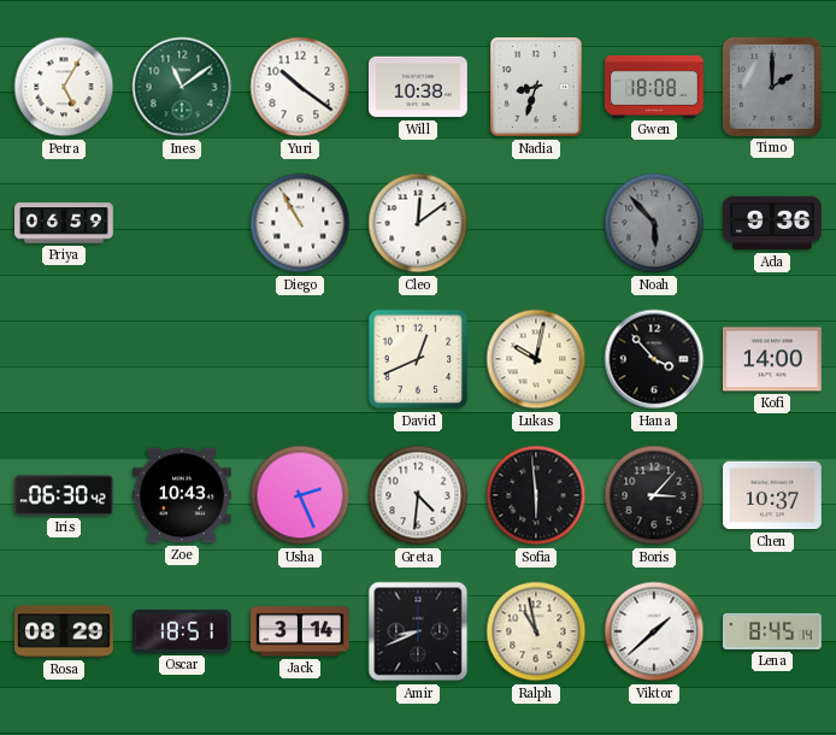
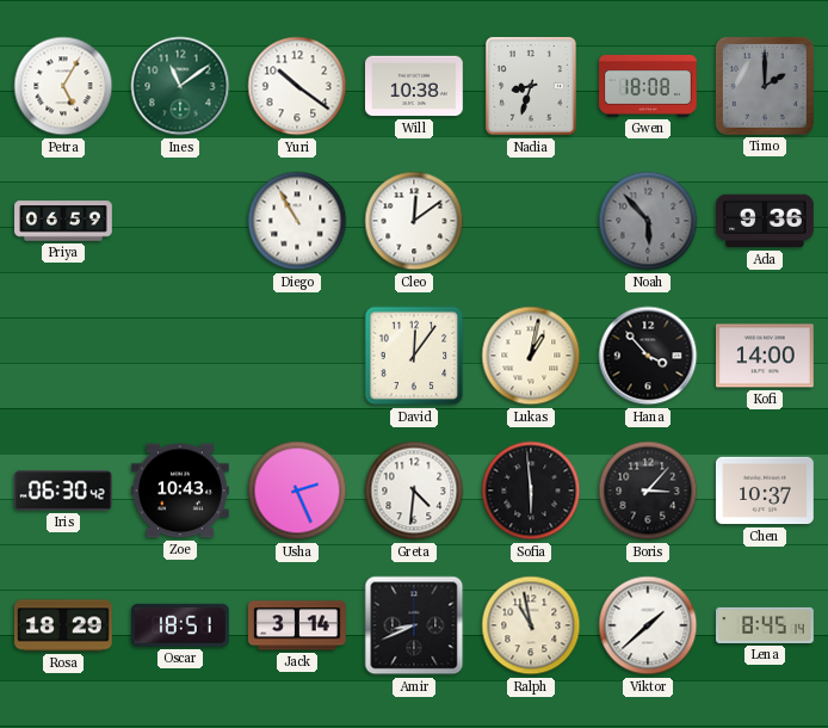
David: 12:41 -> 12:06 (414, 356)
Lukas: 10:02 -> 1:02 (531, 356)
Rosa: 08:29 -> 18:29 (63, 625)
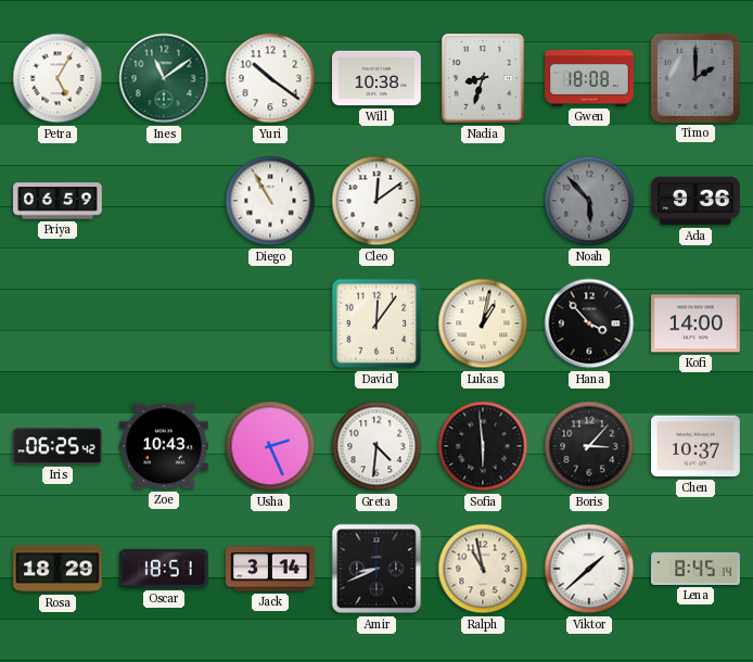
Iris: 06:30 -> 06:25 (59, 446)
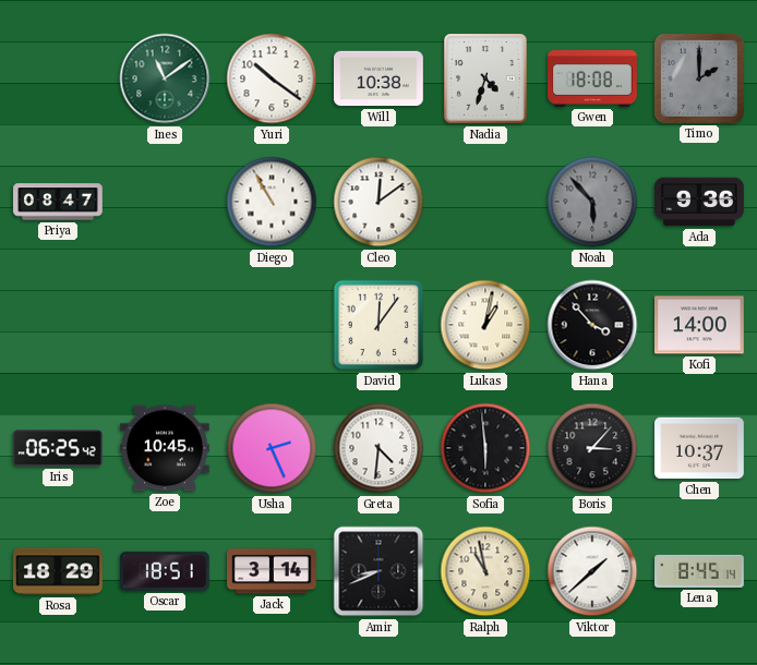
Petra: 5:05 -> none (58, 78)
Nadia: 8:33 -> 4:33 (485, 78)
Priya: 06:59 -> 08:47 (58, 202)
Zoe: 10:43 -> 10:45 (166, 448)
